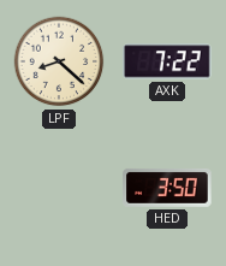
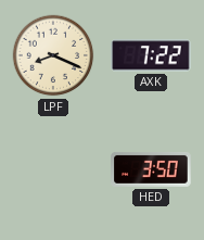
LPF: 8:22 -> 8:19 (53, 55)
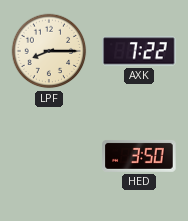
LPF: 8:19 -> 8:15 (49, 51)
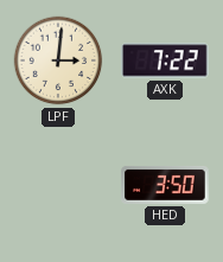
LPF: 8:15 -> 3:01 (58, 60)
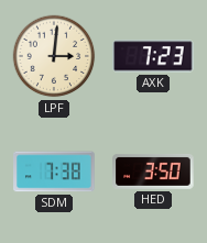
AXK: 7:22 -> 7:23 (153, 56)
SDM: none -> 7:38 (54, 172)
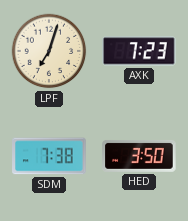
LPF: 3:01 -> 7:03 (49, 51)
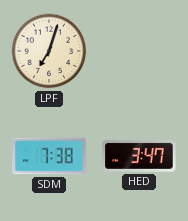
AXK: 7:23 -> none (139, 51)
HED: 3:50 -> 3:47 (139, 156)
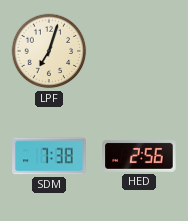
HED: 3:47 -> 2:56 (139, 156)
